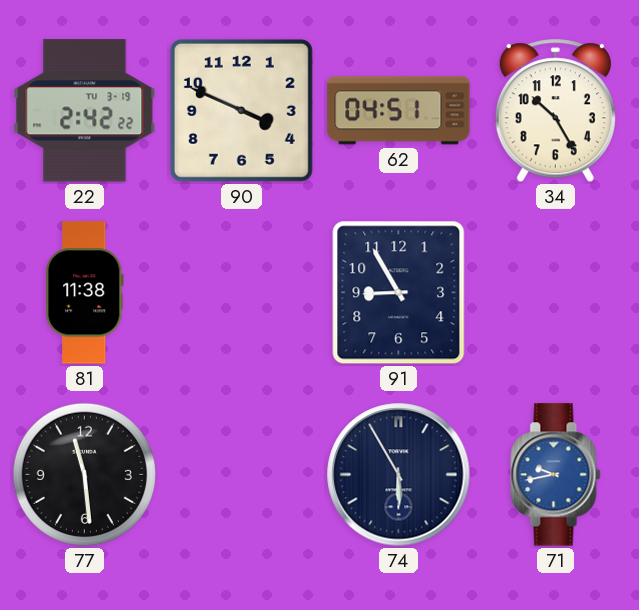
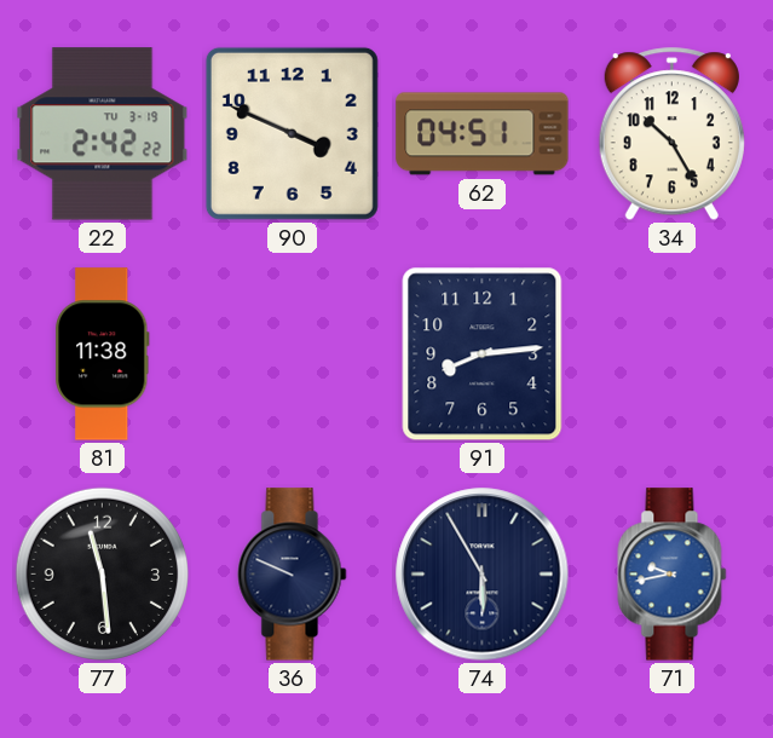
91: 8:55 -> 8:14 (483, 354)
36: none -> 9:49 (293, 575)
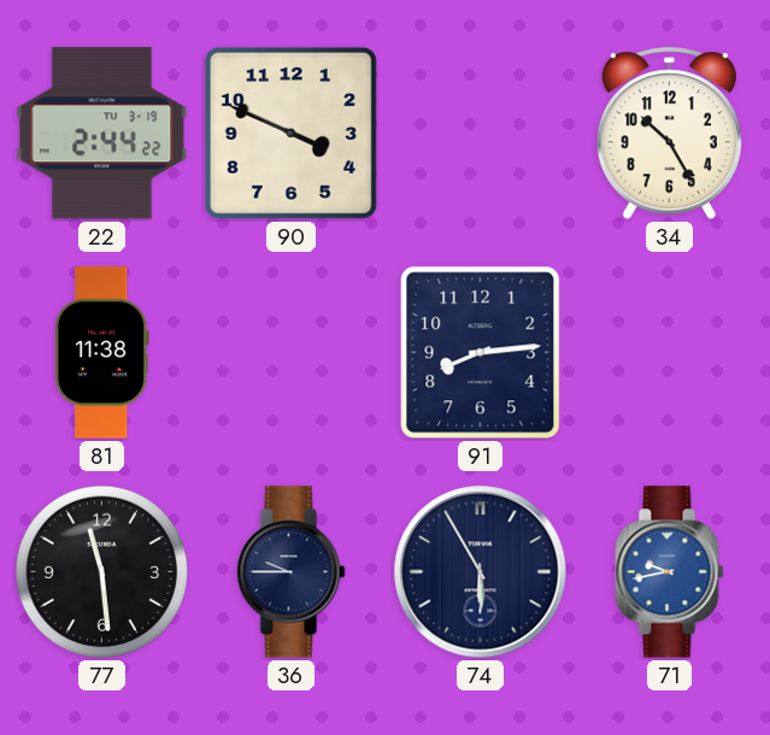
22: 2:42 -> 2:44 (102, 134)
62: 04:51 -> none (483, 134)
36: 9:49 -> 9:45 (292, 572)
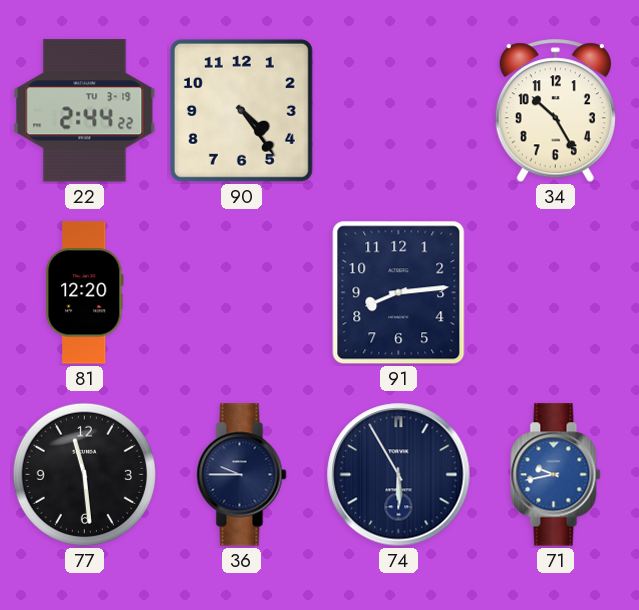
90: 3:49 -> 4:24 (241, 110)
81: 11:38 -> 12:20 (85, 293)
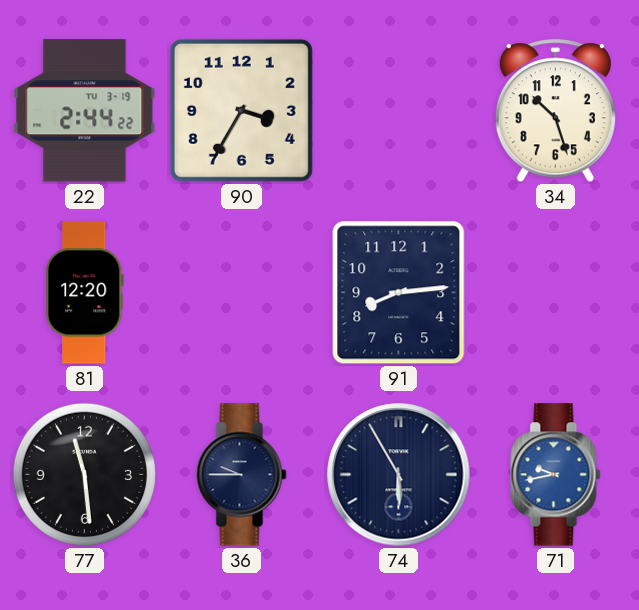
90: 4:24 -> 3:35 (241, 110)
34: 10:25 -> 10:27 (555, 111)
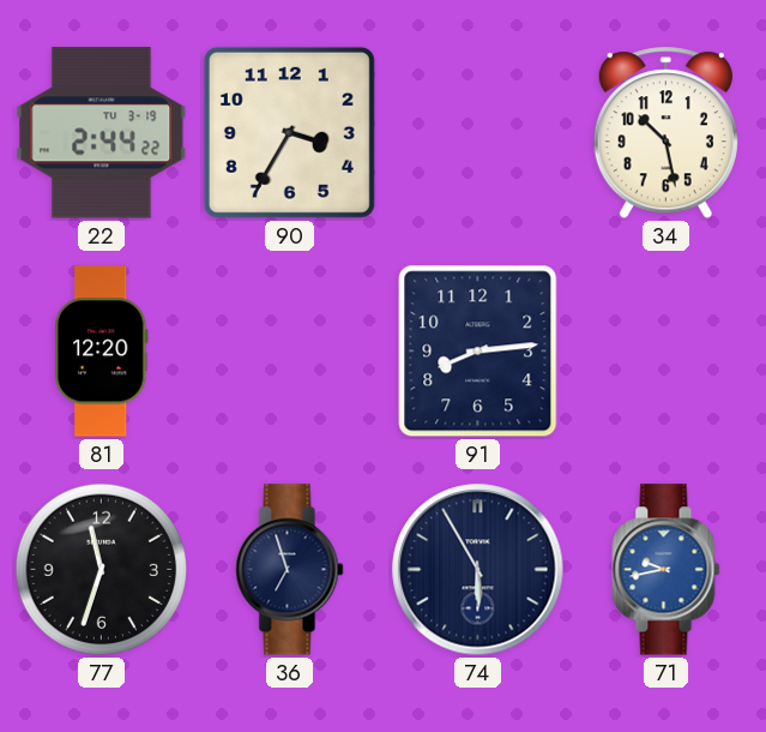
34: 10:27 -> 10:28 (665, 133)
77: 11:29 -> 11:33 (101, 569)
36: 9:45 -> 6:57 (290, 570)
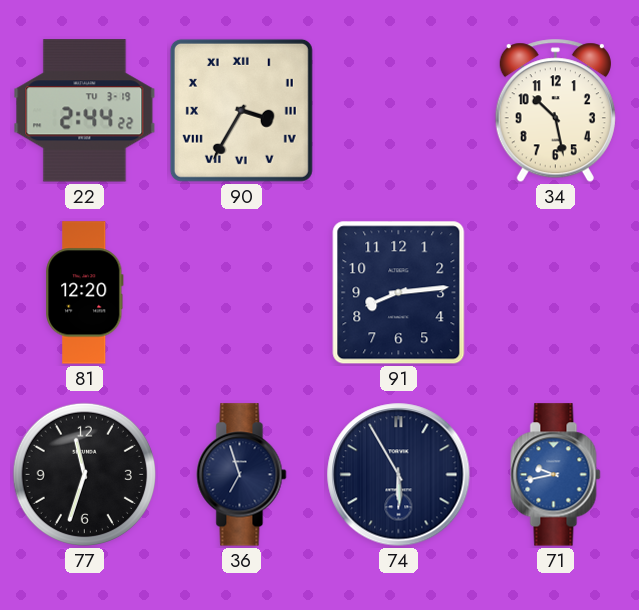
90 numerals: Arabic -> Roman (241, 110)
